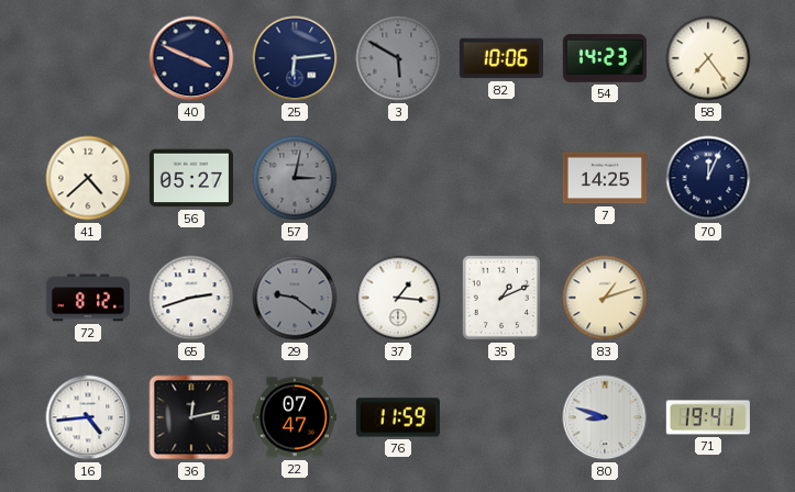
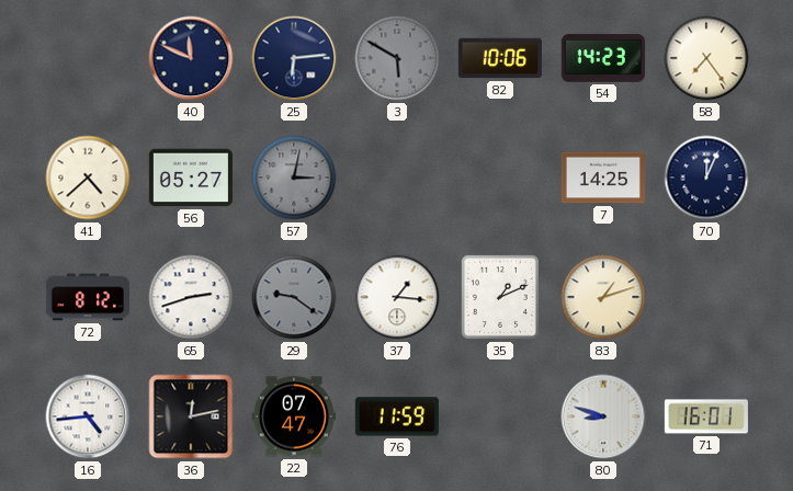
40: 3:49 -> 11:49 (191, 58)
71: 19:41 -> 16:01 (706, 416)
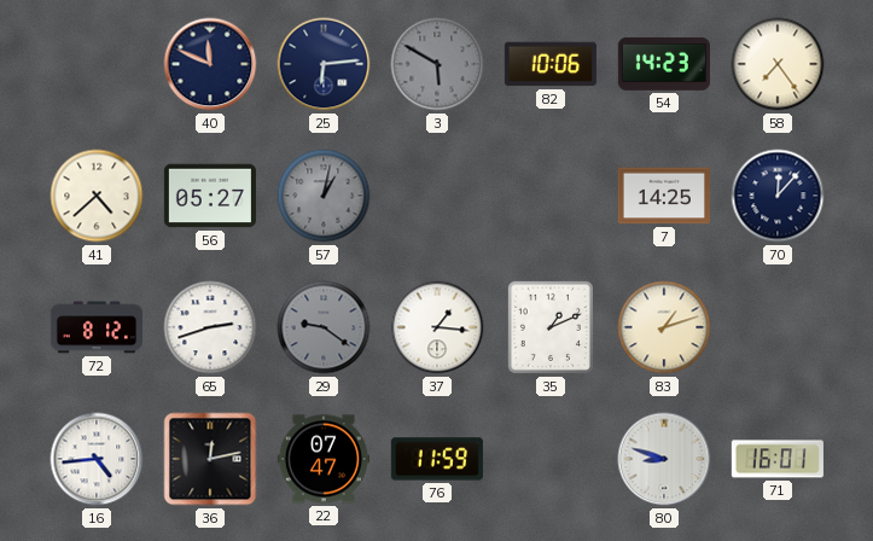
57: 3:02 -> 1:02 (324, 196)
70: 12:04 -> 12:07 (778, 196)
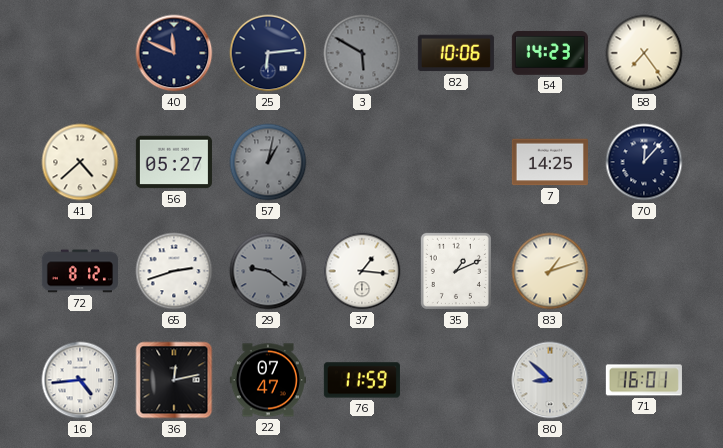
80: 8:48 -> 8:52 (550, 380)
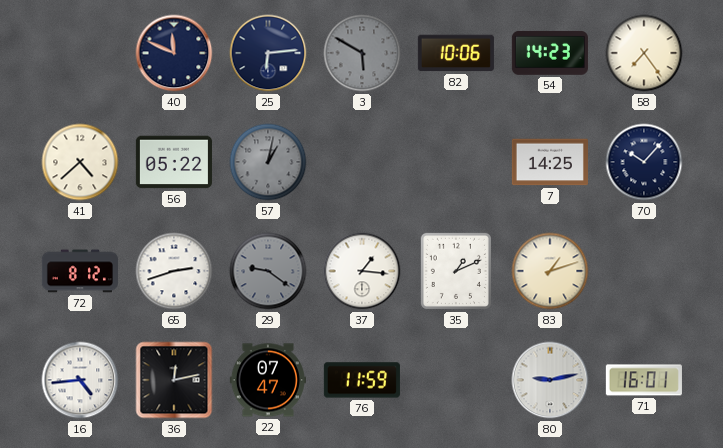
56: 05:27 -> 05:22 (174, 162)
70: 12:07 -> 10:07 (644, 162)
80: 8:52 -> 9:13 (550, 380)
